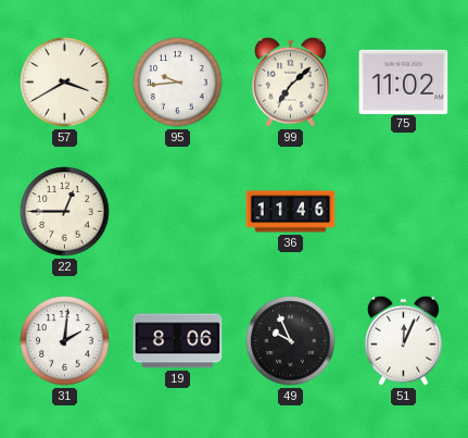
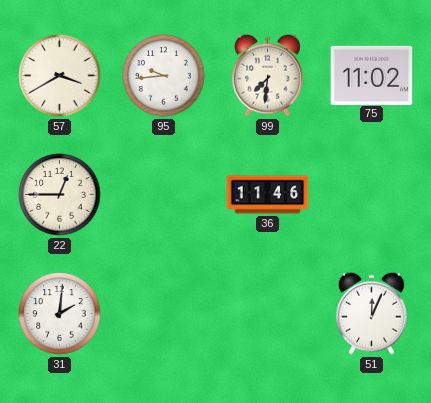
99: 7:08 -> 7:31 (268, 75)
19: 8:06 -> none (178, 341)
49: 9:56 -> none (291, 341)
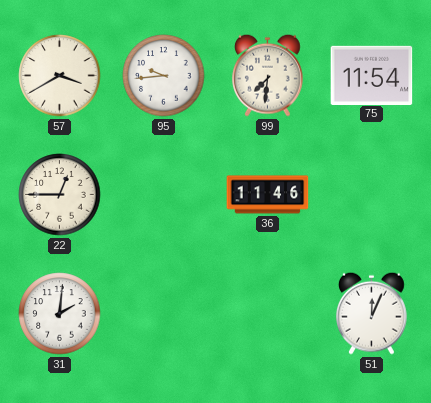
75: 11:02 -> 11:54 (372, 75)
